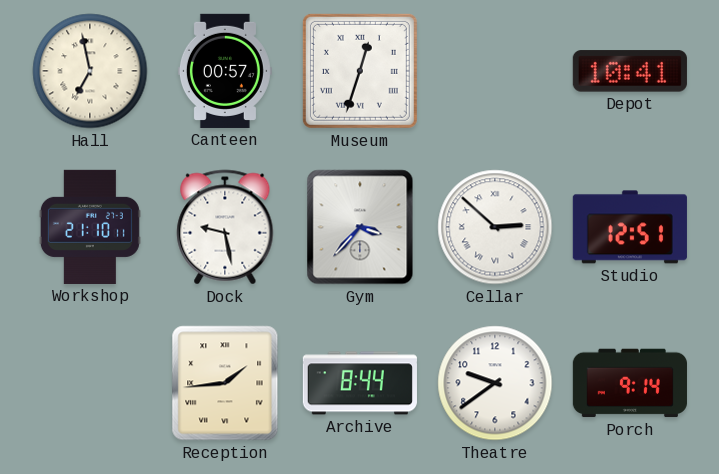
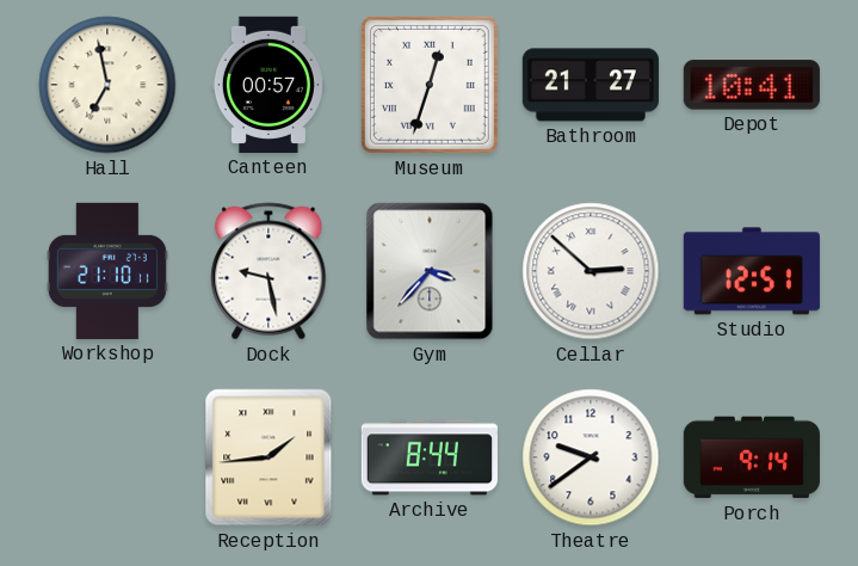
Bathroom: none -> 21:27 (591, 85)
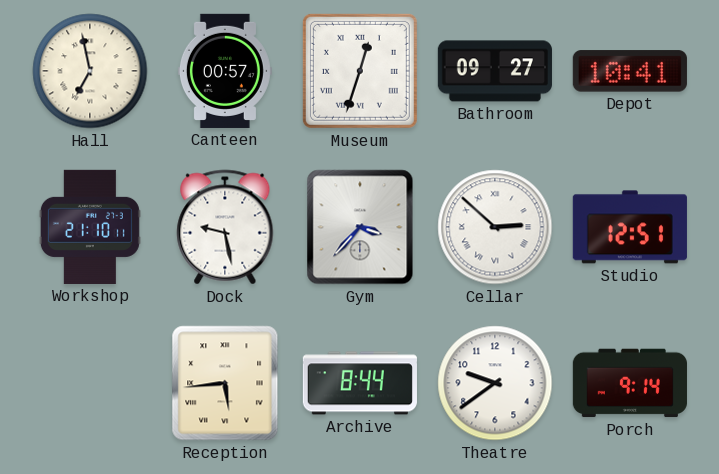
Bathroom: 21:27 -> 09:27 (495, 71)
Reception: 1:44 -> 5:44 (225, 383)
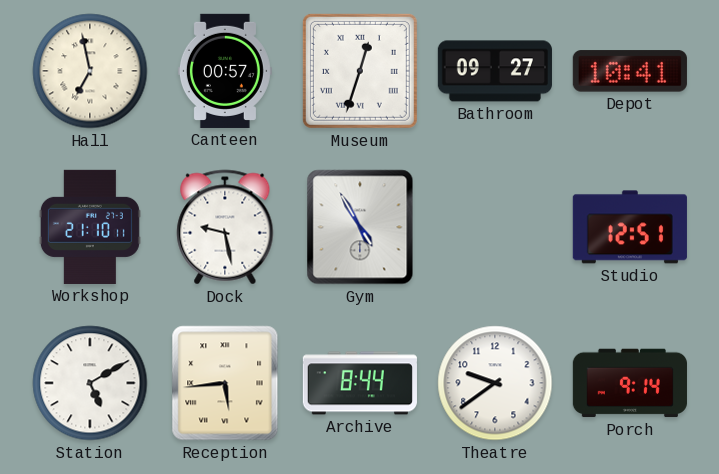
Gym: 3:37 -> 4:55 (360, 227)
Cellar: 2:52 -> none (495, 227)
Station: none -> 5:10 (90, 383)
